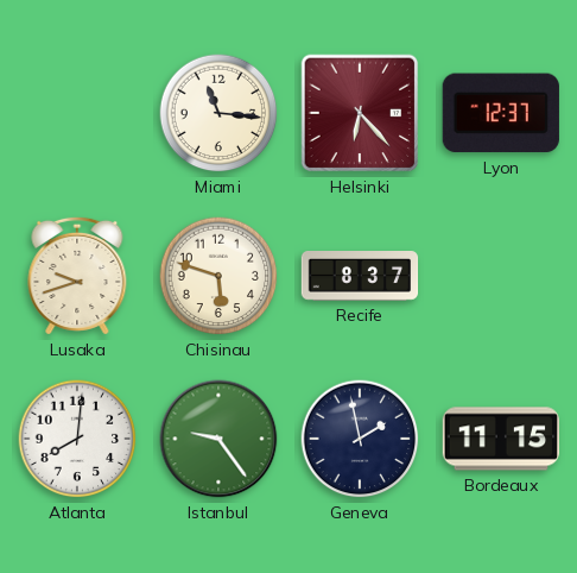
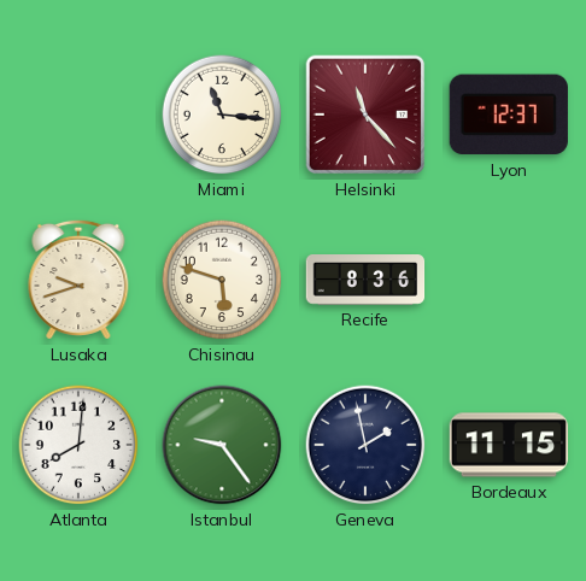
Helsinki: 6:23 -> 11:23 (365, 115)
Recife: 8:37 -> 8:36 (365, 280)
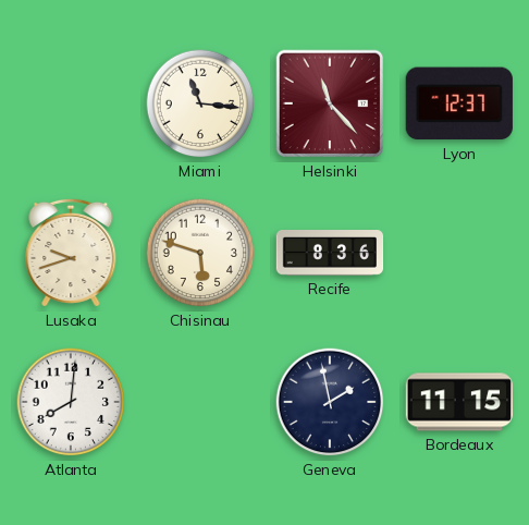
Istanbul: 9:24 -> none (222, 445)
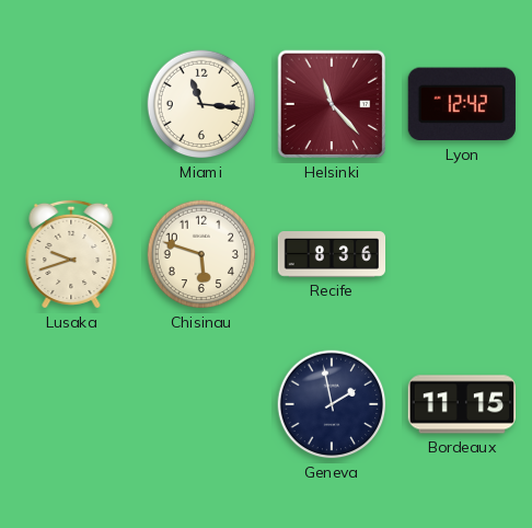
Lyon: 12:37 -> 12:42 (462, 104)
Atlanta: 8:01 -> none (71, 402)
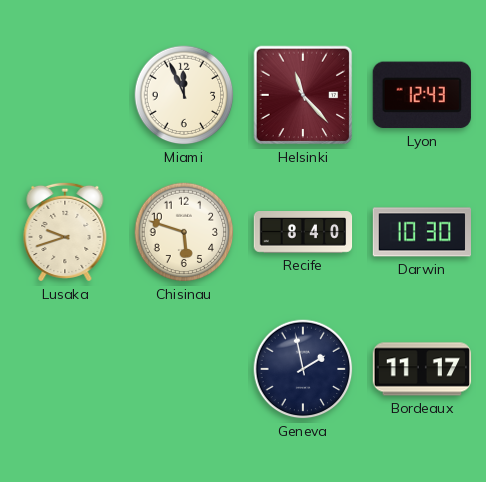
Miami: 11:16 -> 11:56 (184, 95)
Lyon: 12:42 -> 12:43 (422, 95)
Recife: 8:36 -> 8:40 (303, 232)
Darwin: none -> 10:30 (422, 232)
Bordeaux: 11:15 -> 11:17 (422, 369)
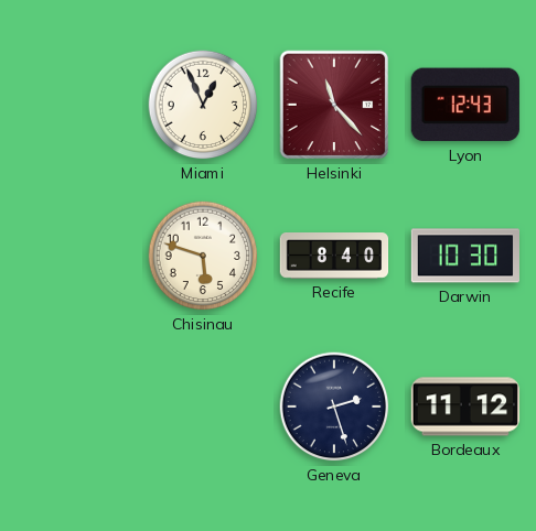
Miami: 11:56 -> 12:56 (203, 105)
Lusaka: 9:42 -> none (65, 232)
Geneva: 1:58 -> 2:27 (334, 407)
Bordeaux: 11:17 -> 11:12 (465, 407)
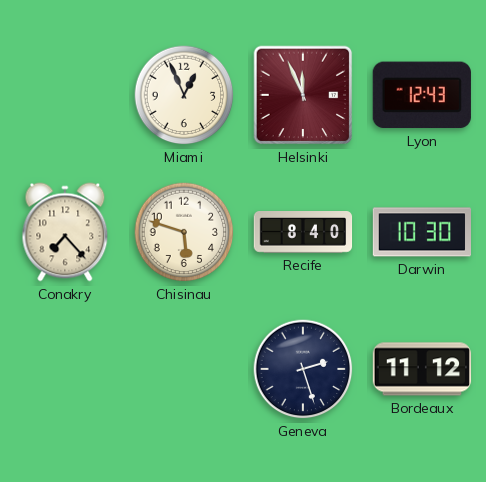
Helsinki: 11:23 -> 11:56 (303, 95)
Conakry: none -> 7:23 (65, 232)
